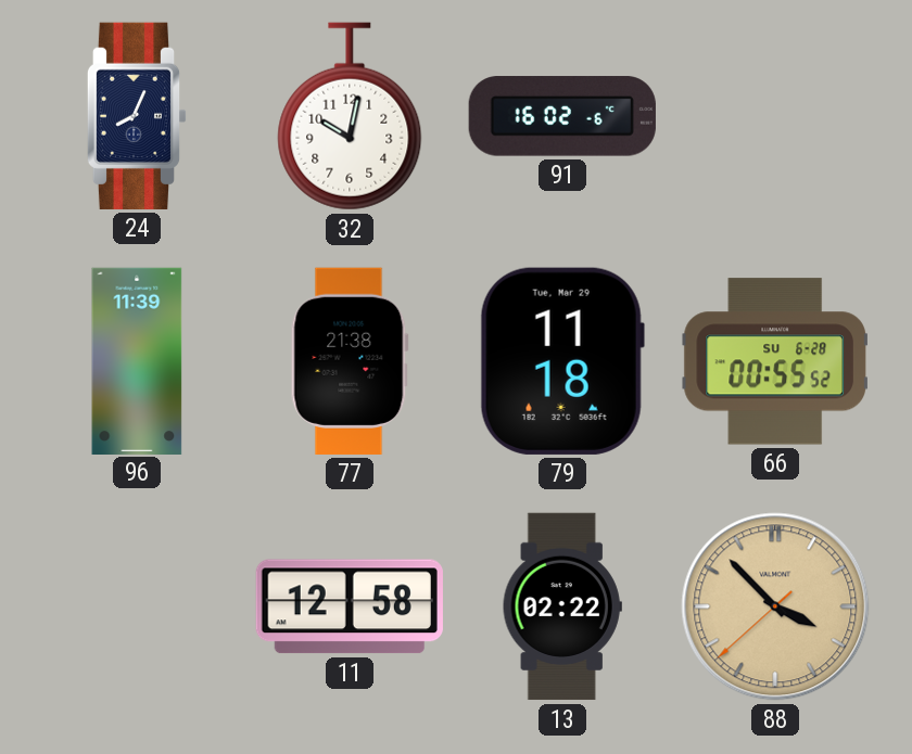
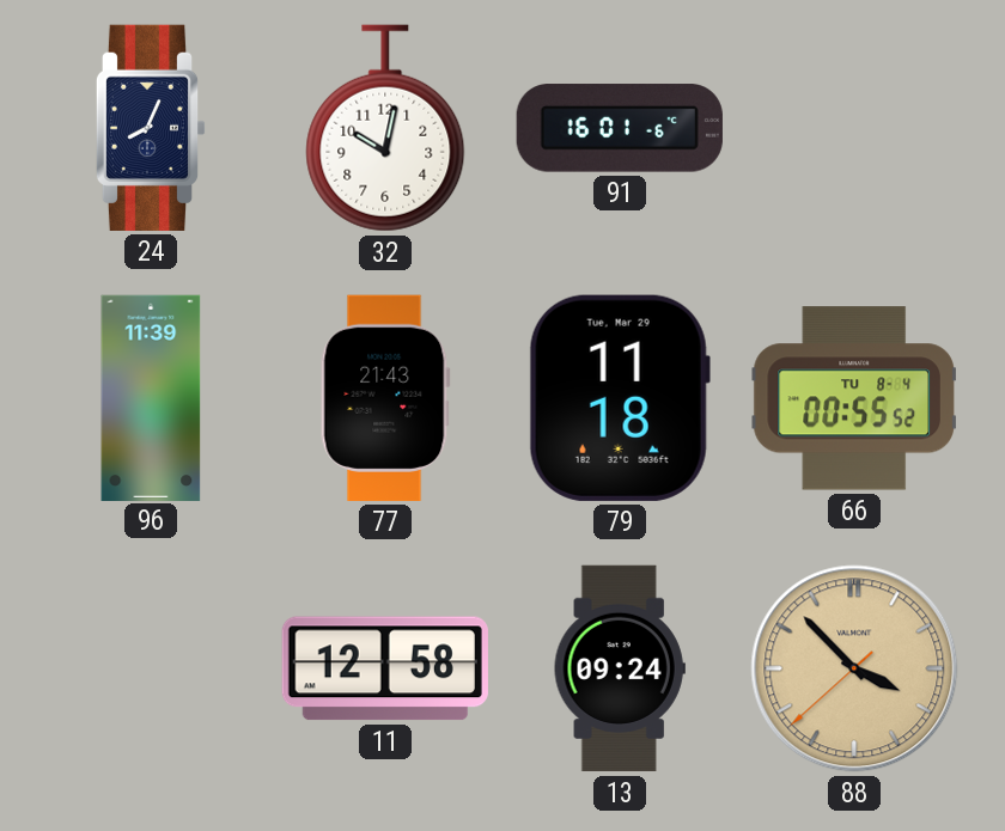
91: 16:02 -> 16:01 (620, 128)
77: 21:38 -> 21:43 (385, 398)
66 date: SU 6-28 -> TU 8-4 (854, 398)
13: 02:22 -> 09:24 (620, 668)
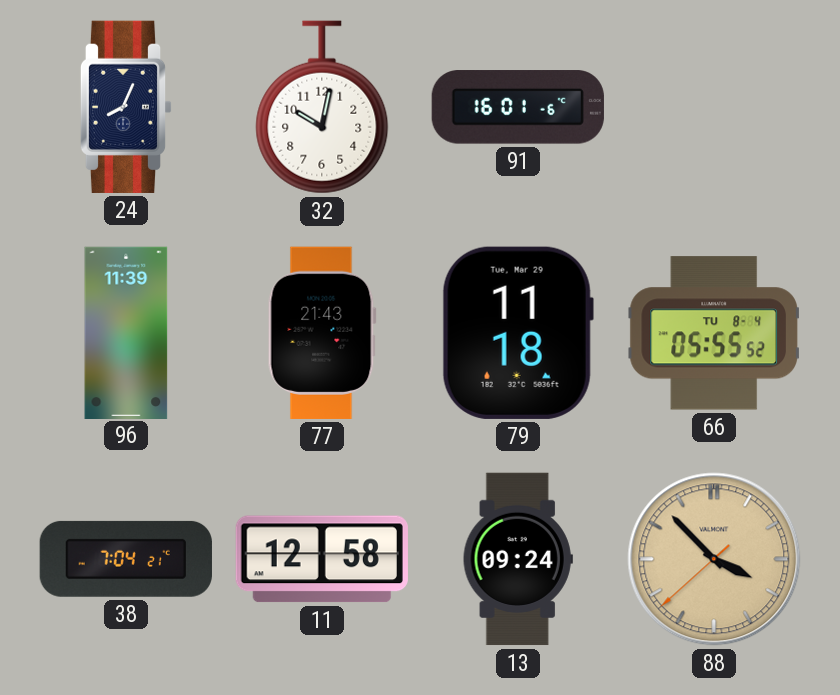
66: 00:55 -> 05:55 (714, 333)
38: none -> 7:04 (126, 559)
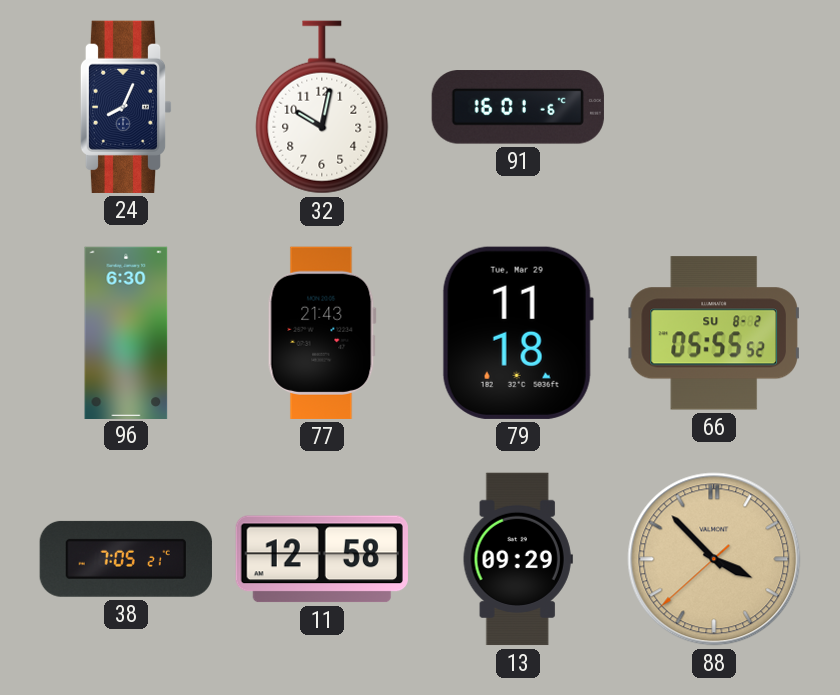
96: 11:39 -> 6:30 (126, 332)
66 date: TU 8-4 -> SU 8-2 (714, 333)
38: 7:04 -> 7:05 (126, 559)
13: 09:24 -> 09:29 (518, 559)
